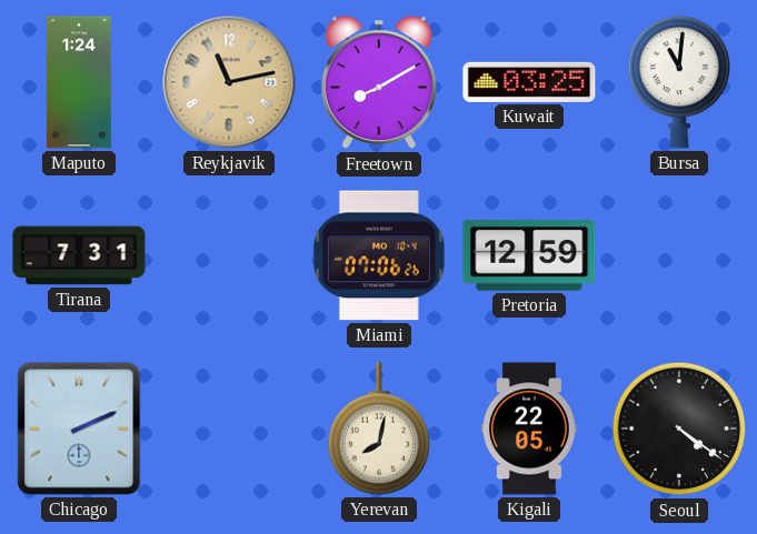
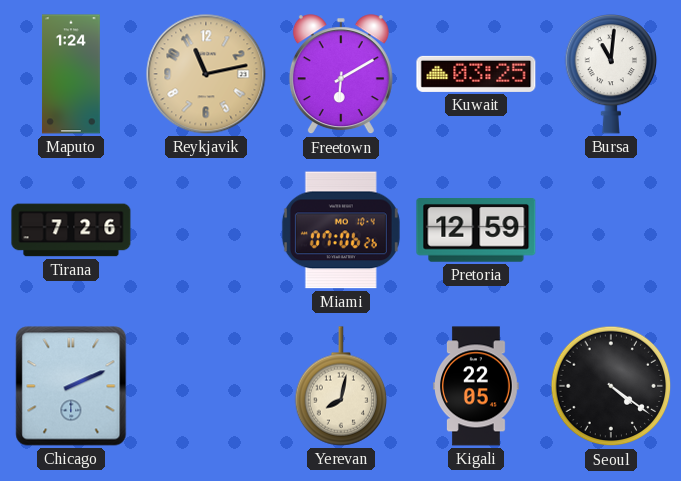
Freetown: 8:10 -> 6:10 (341, 75)
Tirana: 7:31 -> 7:26 (71, 230)
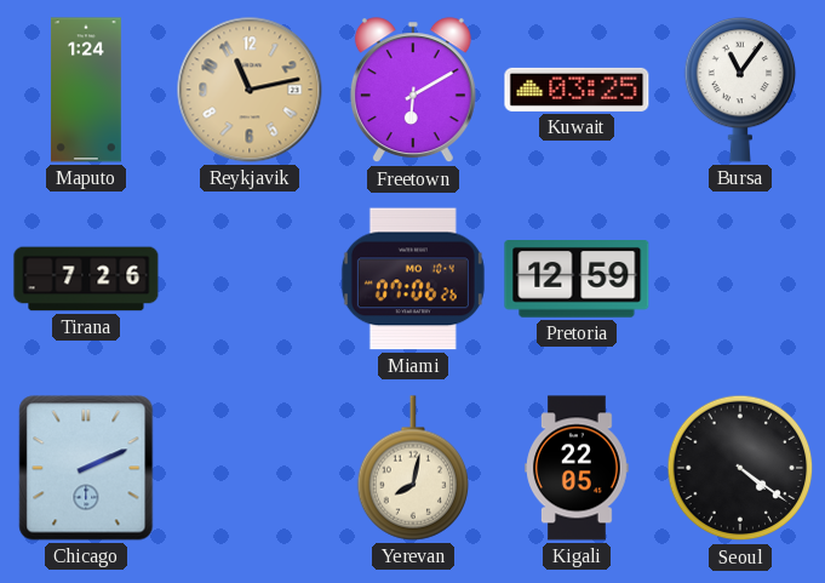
Bursa: 11:01 -> 11:06 (740, 91)
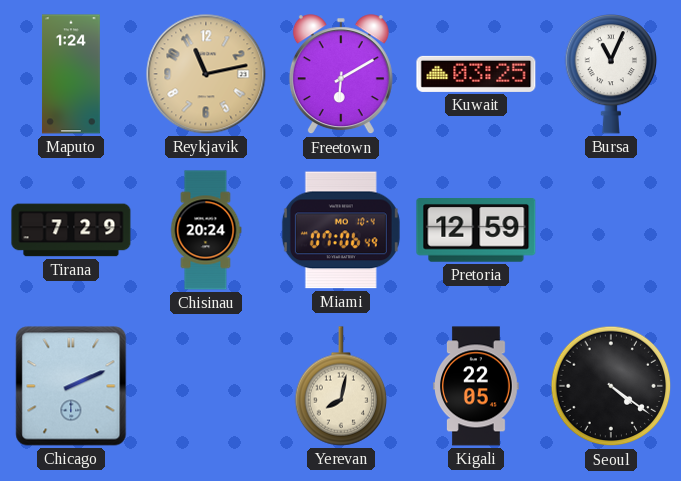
Bursa: 11:06 -> 11:04 (611, 75)
Tirana: 7:26 -> 7:29 (71, 230)
Chisinau: none -> 20:24 (206, 230)
Miami: 07:06:26 -> 07:06:49 (341, 230)
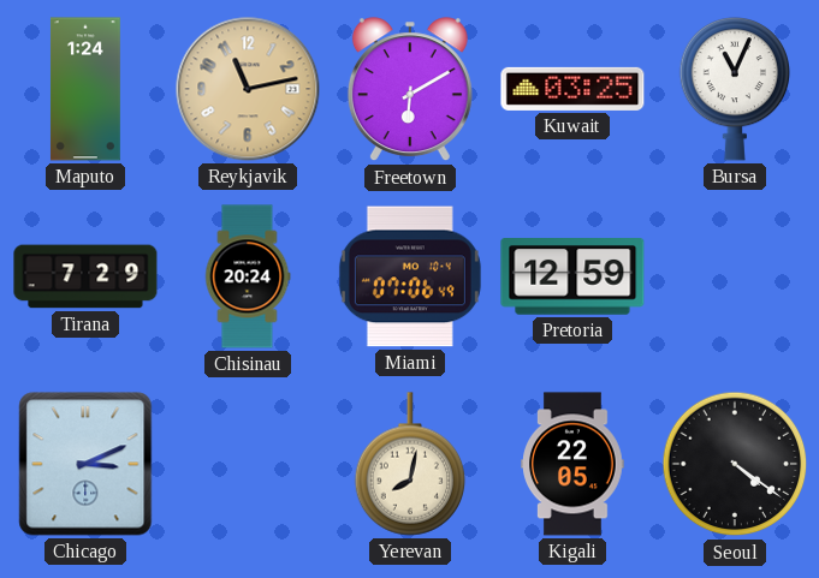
Chicago: 2:11 -> 3:11 (85, 464)
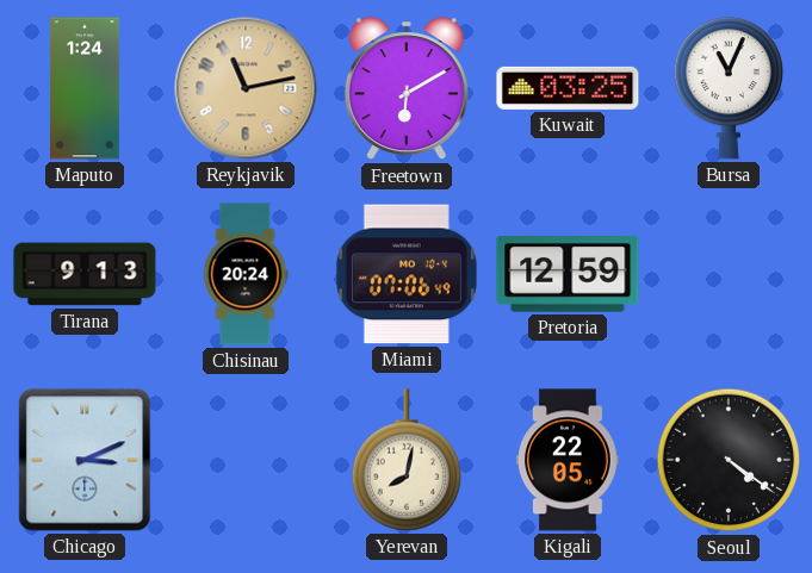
Tirana: 7:29 -> 9:13 (85, 274)
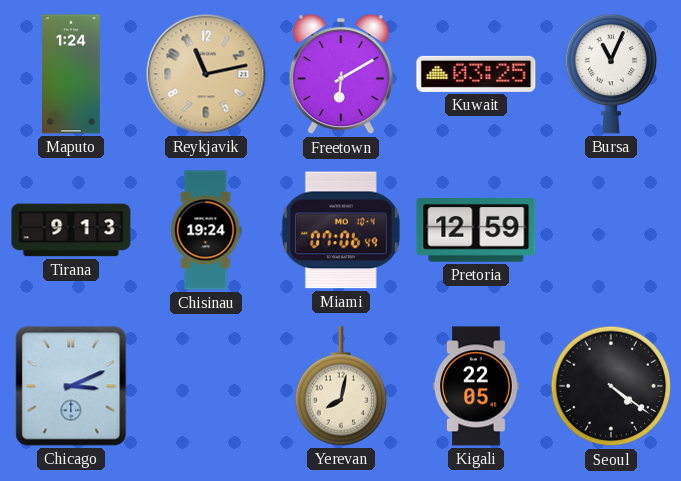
Chisinau: 20:24 -> 19:24 (206, 230)
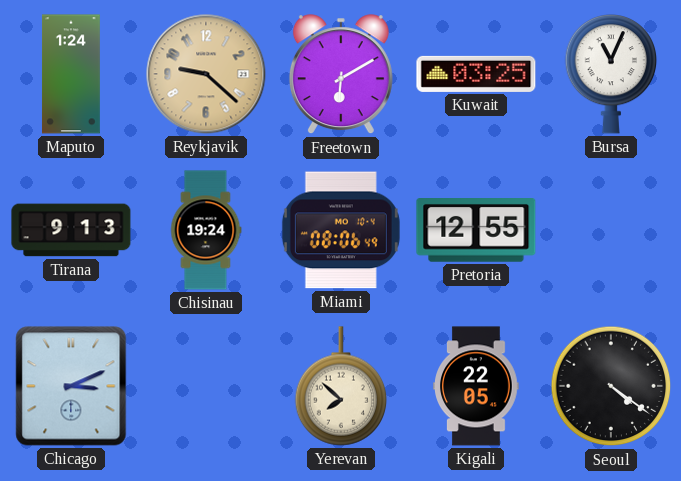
Reykjavik: 11:13 -> 9:22 (206, 74)
Miami: 07:06 -> 08:06 (341, 230)
Pretoria: 12:59 -> 12:55 (476, 231)
Yerevan: 8:02 -> 7:52 (341, 386)
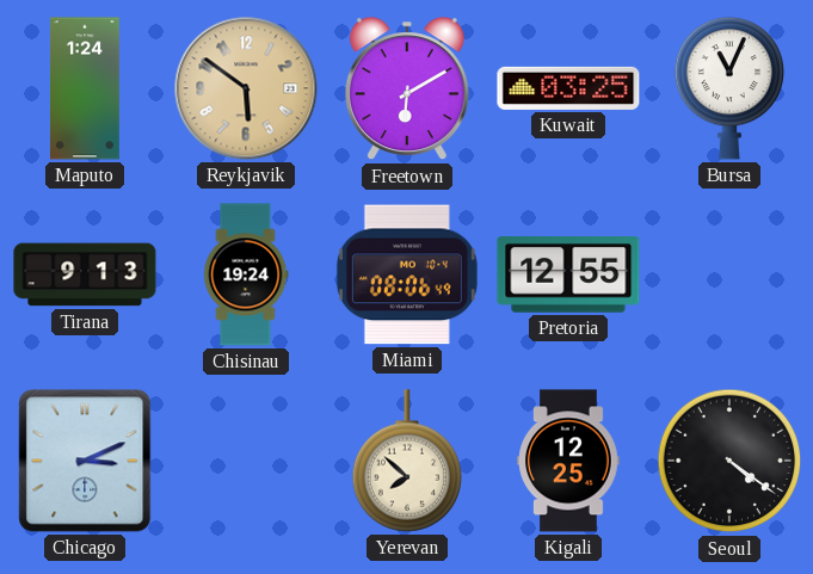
Reykjavik: 9:22 -> 5:51 (246, 88)
Kigali: 22:05 -> 12:25 (568, 461)
